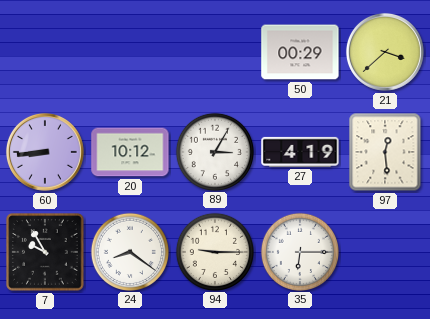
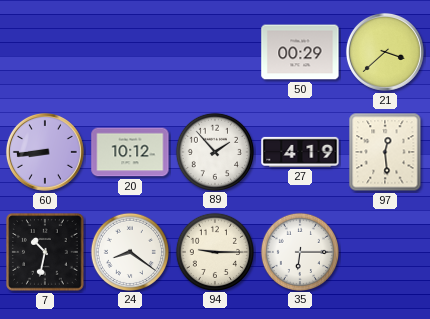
89: 3:05 -> 1:53 (214, 151)
7: 9:55 -> 10:32 (46, 253)
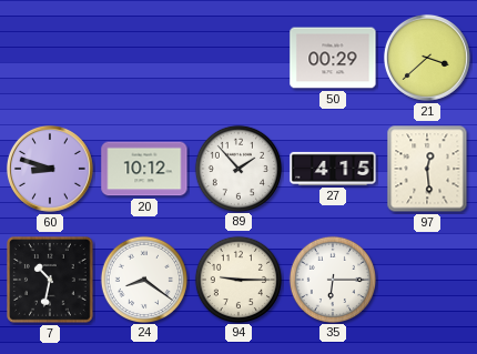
60: 8:44 -> 8:48 (50, 169)
27: 4:19 -> 4:15 (333, 169)
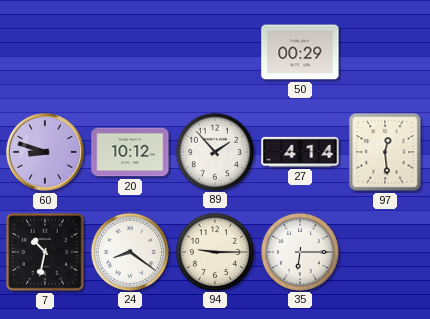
21: 3:38 -> none (427, 58)
27: 4:15 -> 4:14 (300, 152)
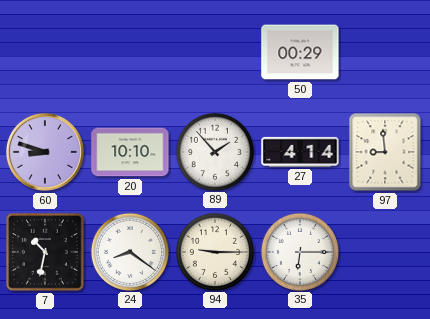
20: 10:12 -> 10:10 (130, 152)
97: 12:29 -> 8:59 (385, 152)
